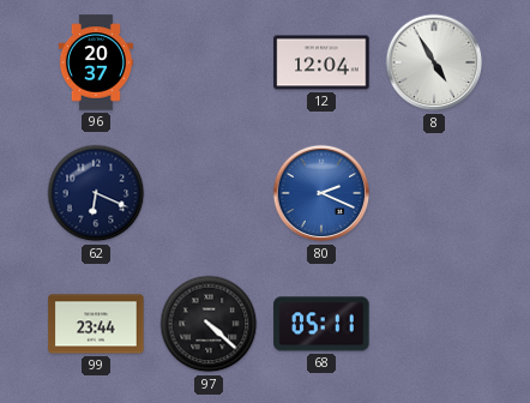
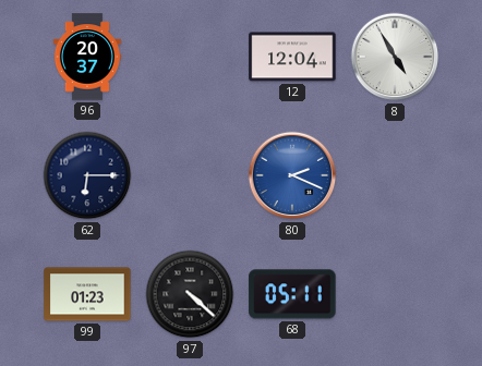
62: 6:19 -> 6:15 (87, 175)
99: 23:44 -> 01:23 (87, 294)
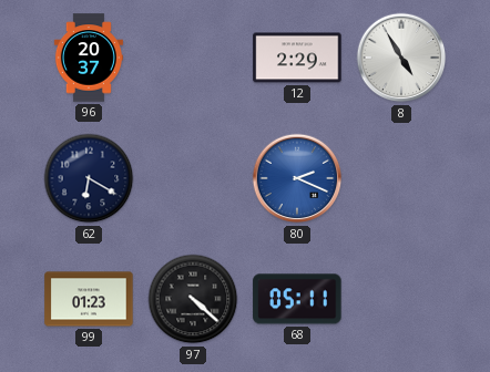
12: 12:04 -> 2:29 (297, 58)
62: 6:15 -> 6:20 (89, 178)
